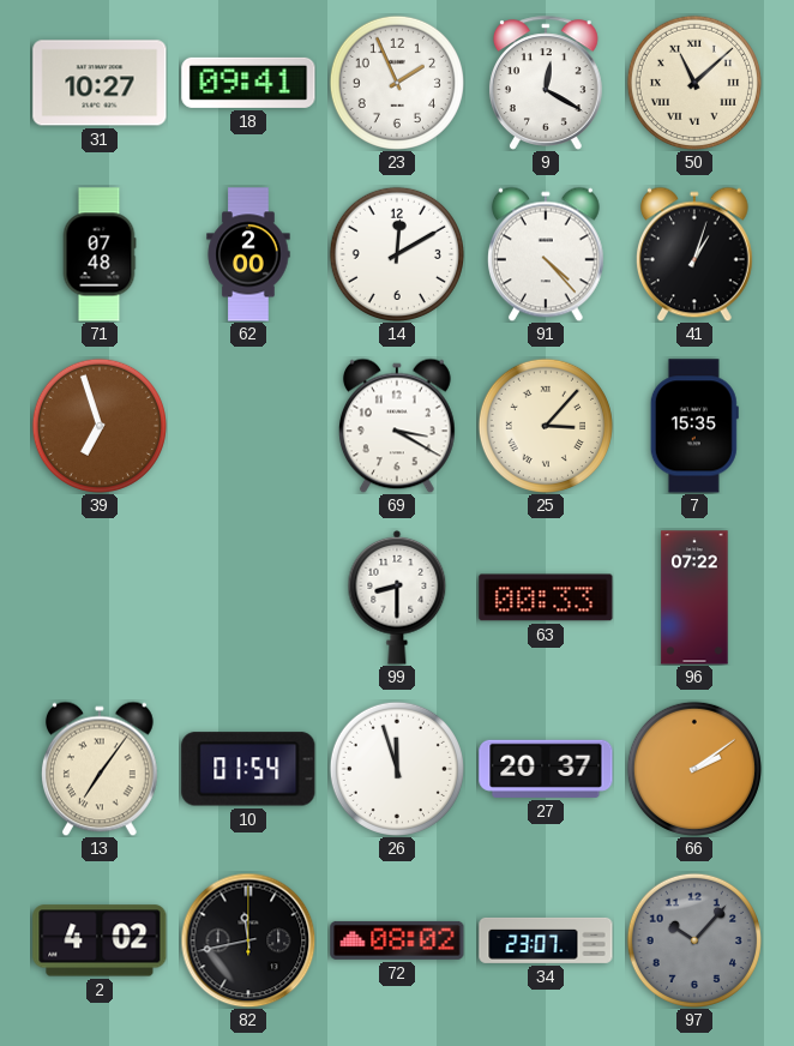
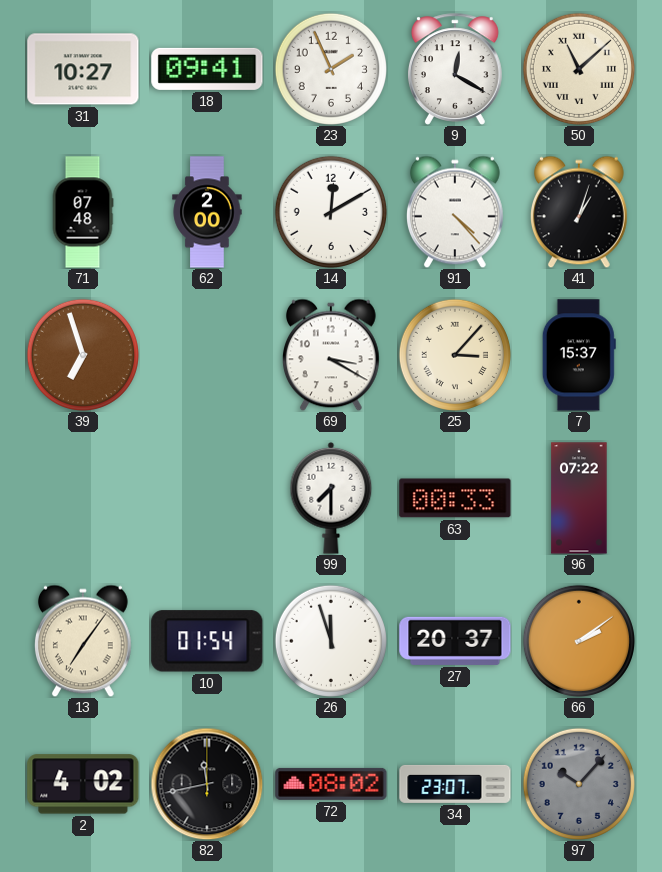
7: 15:35 -> 15:37 (579, 355)
99: 8:30 -> 7:30 (331, 498)
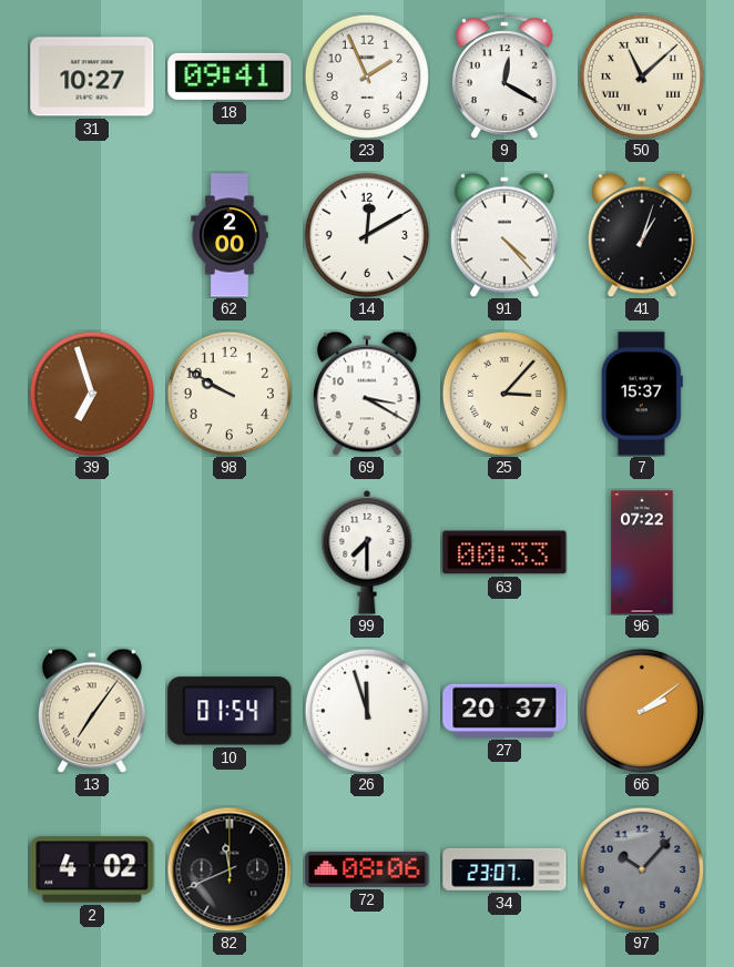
71: 07:48 -> none (83, 212)
98: none -> 9:50 (230, 394)
82: 11:43 -> 11:41 (230, 869)
72: 08:02 -> 08:06 (367, 869)
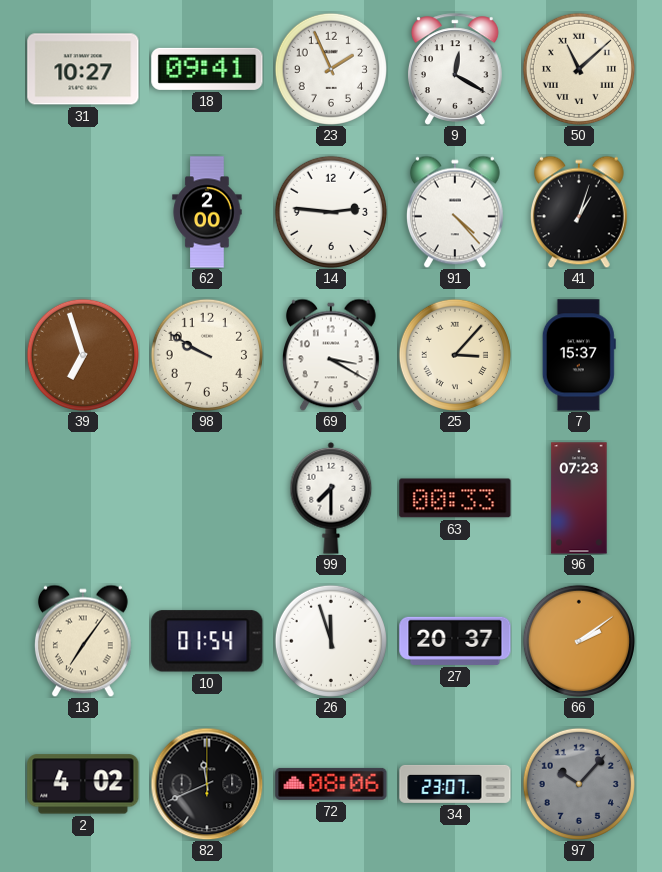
14: 12:10 -> 2:46 (331, 212)
96: 07:22 -> 07:23 (579, 498)
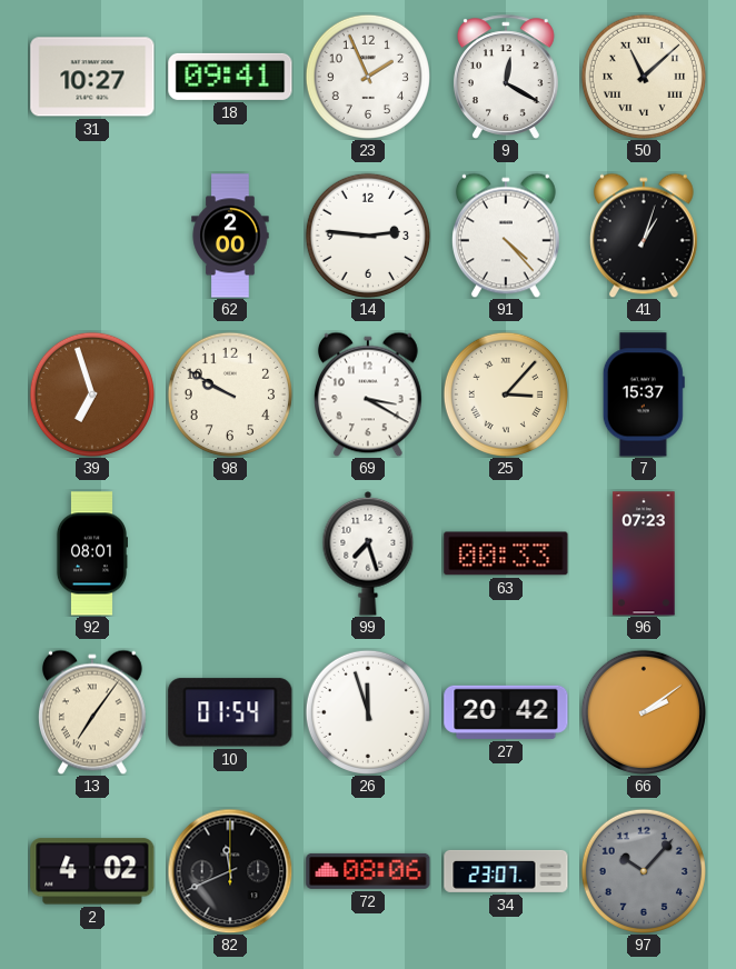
92: none -> 08:01 (91, 553)
99: 7:30 -> 7:27 (368, 553)
27: 20:37 -> 20:42 (506, 712)
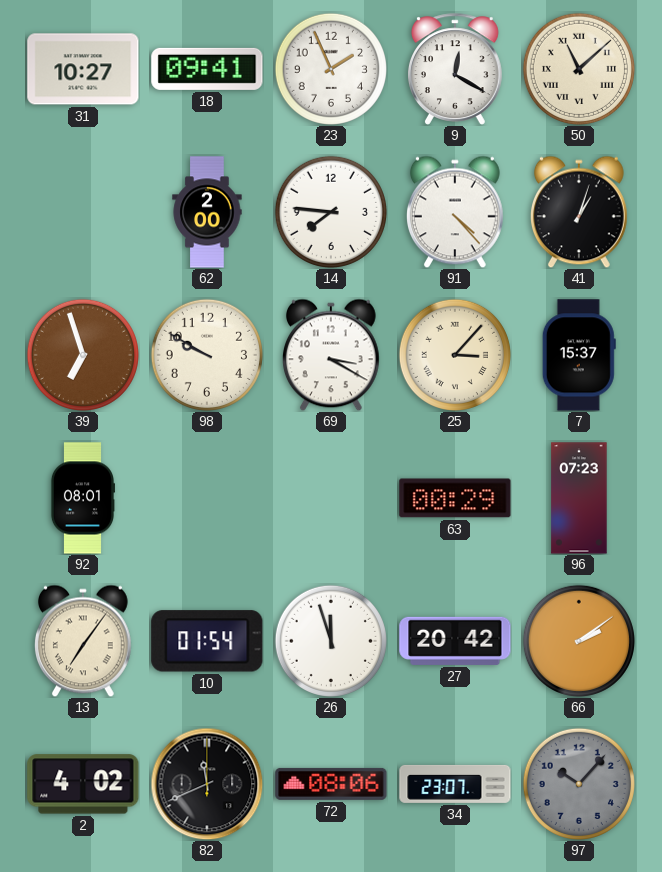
14: 2:46 -> 7:46 (331, 212)
99: 7:27 -> none (368, 553)
63: 00:33 -> 00:29 (455, 498)
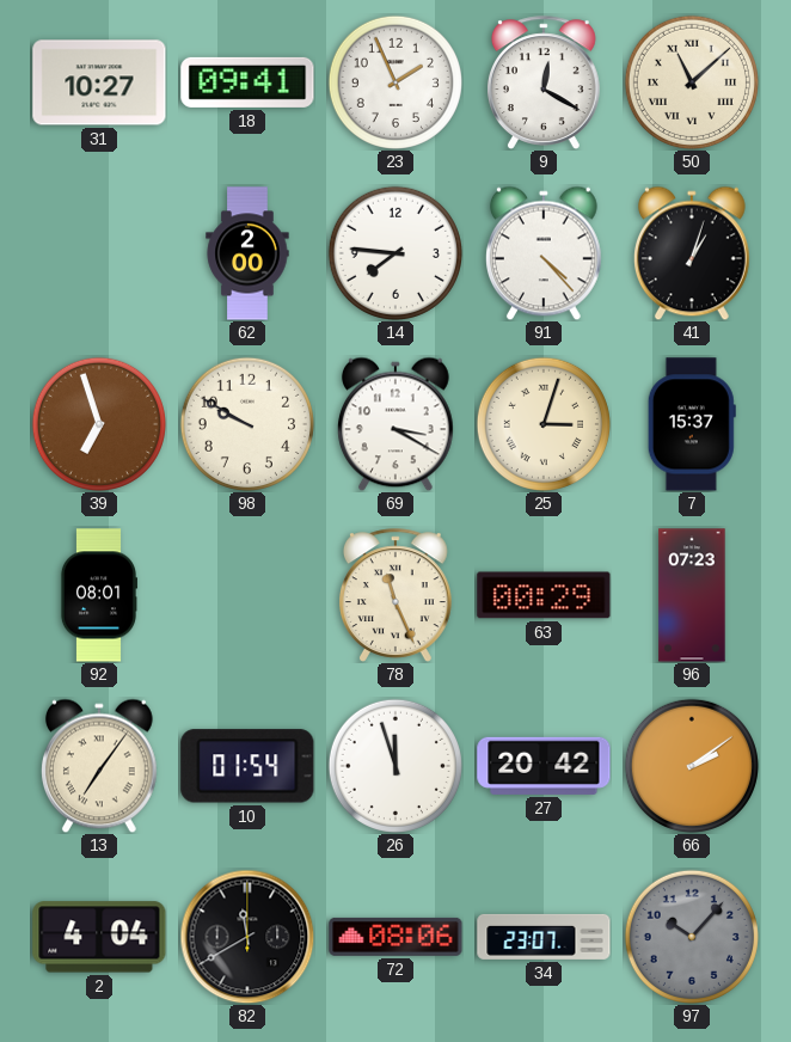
25: 3:07 -> 3:03 (544, 424)
78: none -> 11:26 (395, 595)
2: 4:02 -> 4:04 (99, 937)
82: 11:41 -> 11:40 (247, 937)
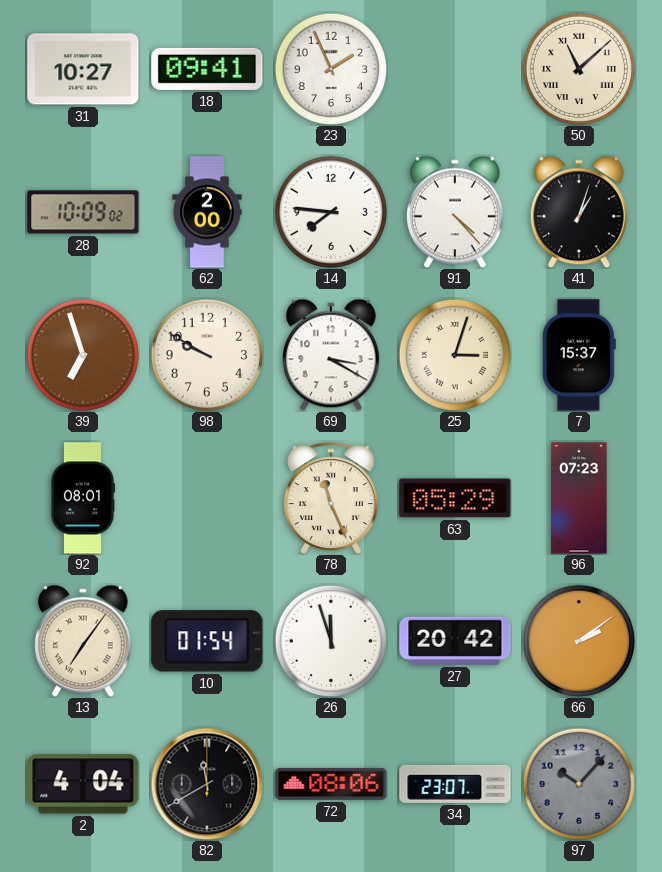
9: 12:20 -> none (544, 82)
28: none -> 10:09 (83, 212)
63: 00:29 -> 05:29 (455, 498)
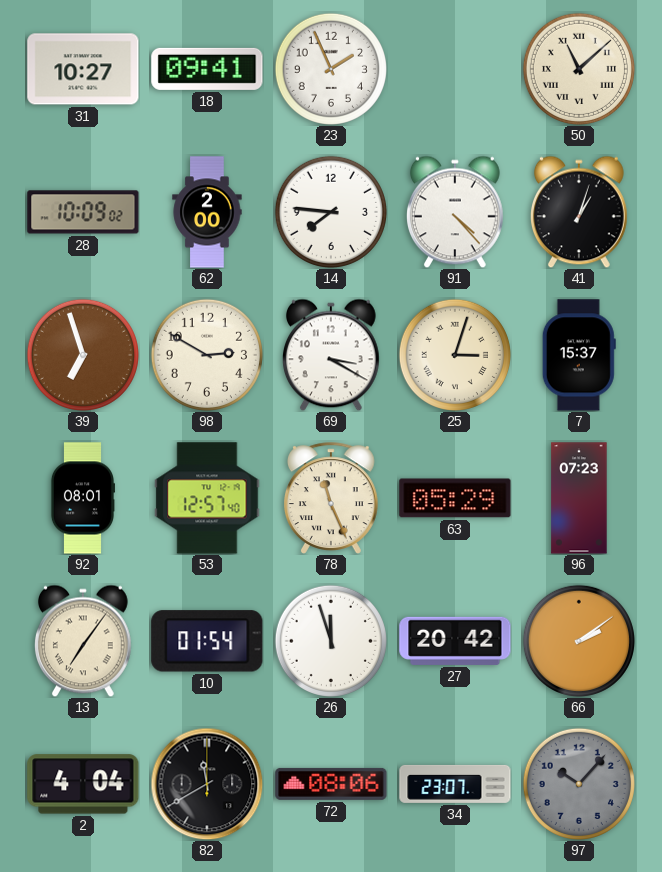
98: 9:50 -> 2:50 (207, 355)
53: none -> 12:57 (207, 498)
